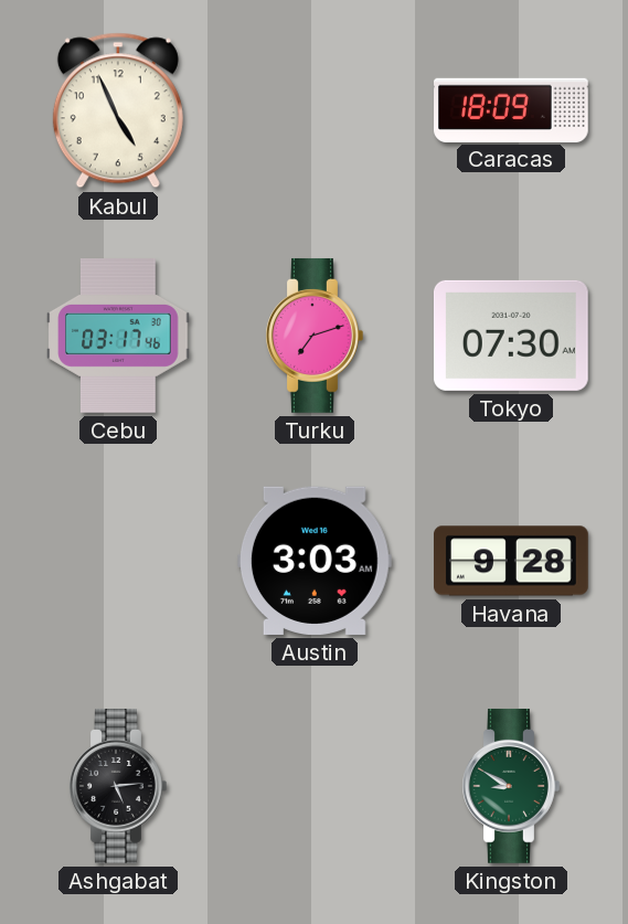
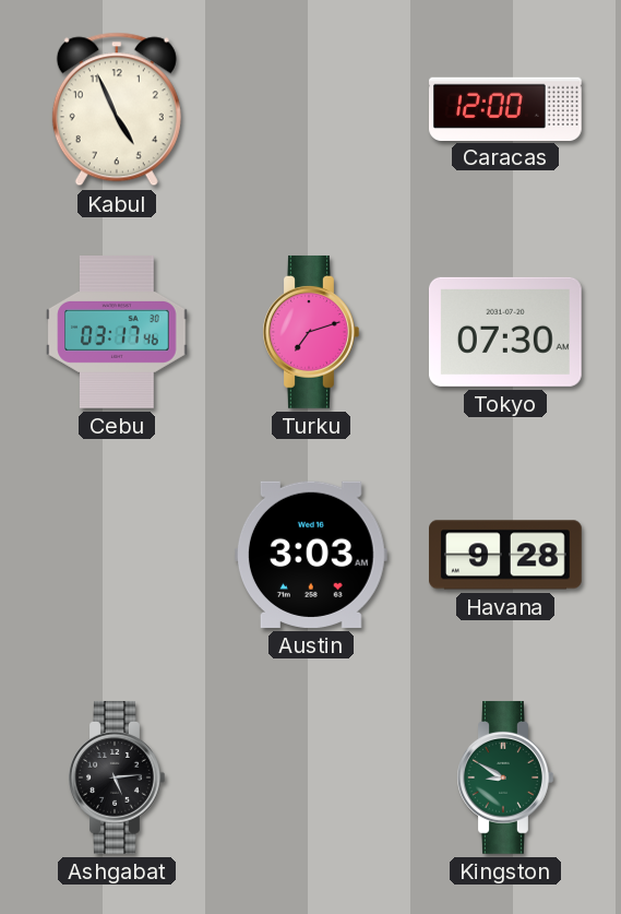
Caracas: 18:09 -> 12:00 (506, 108)
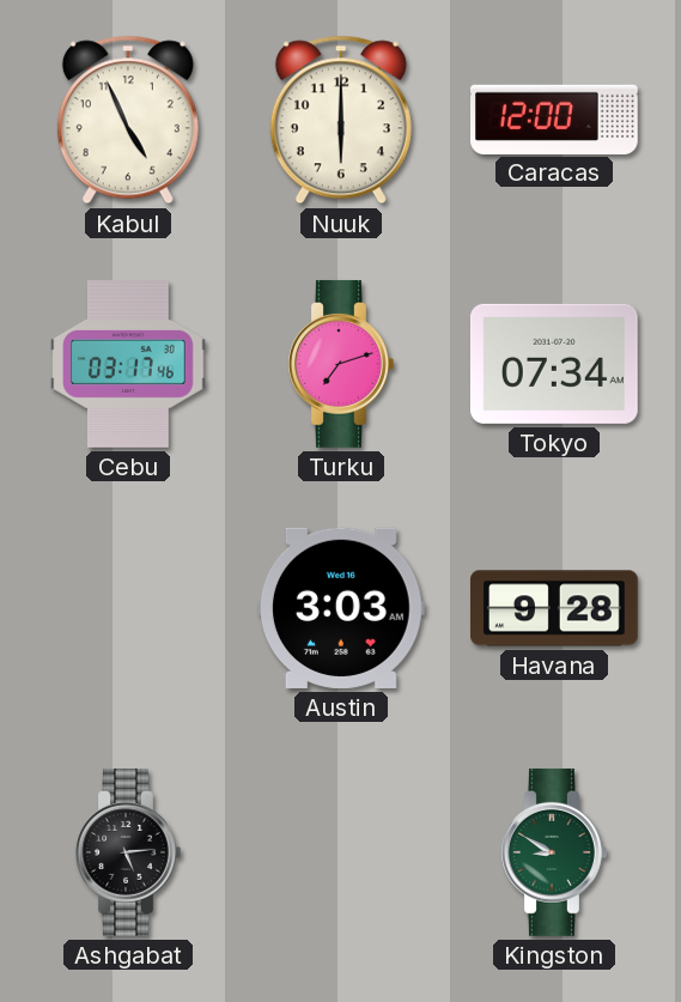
Nuuk: none -> 6:00 (341, 120)
Tokyo: 07:30 -> 07:34 (554, 364)
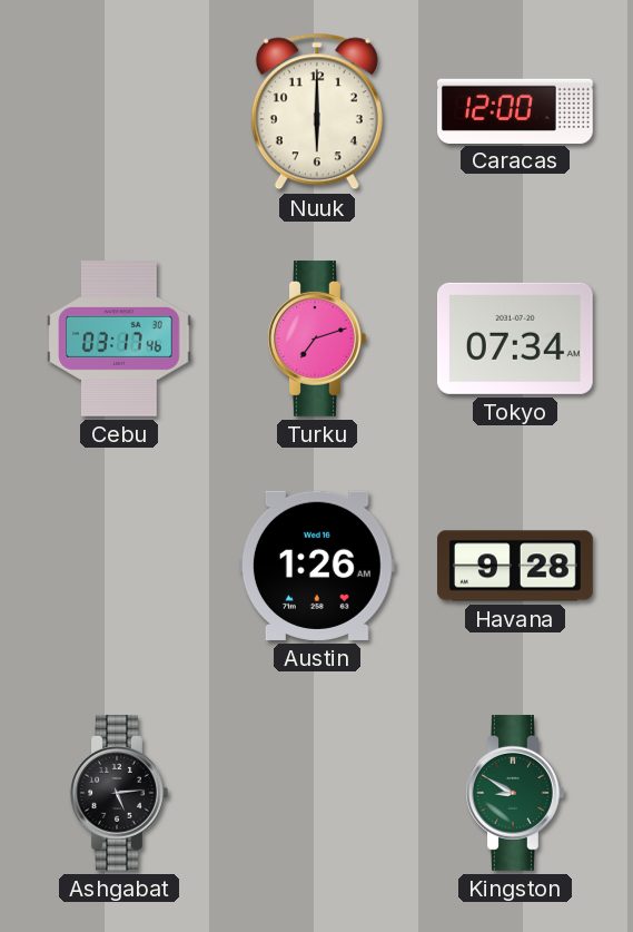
Kabul: 4:56 -> none (128, 120)
Austin: 3:03 -> 1:26 (317, 566)
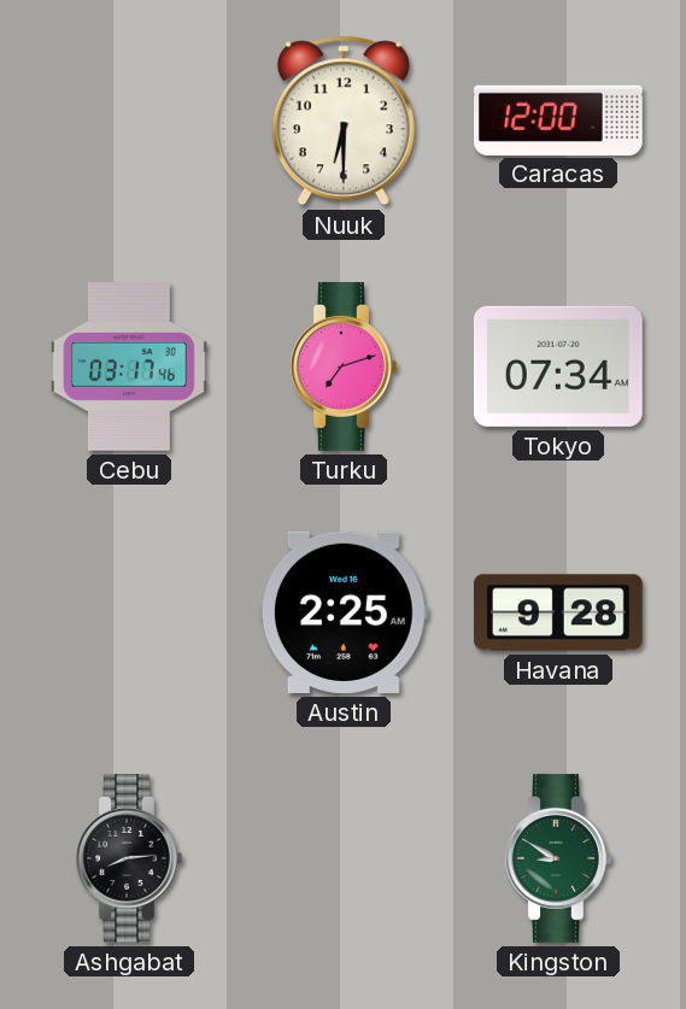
Nuuk: 6:00 -> 6:30 (344, 121)
Austin: 1:26 -> 2:25 (344, 612)
Ashgabat: 5:14 -> 8:14 (129, 858)
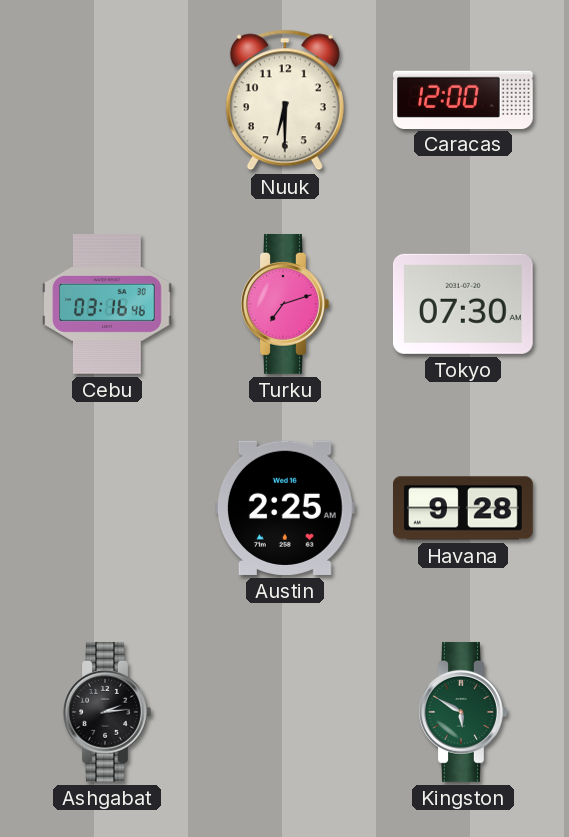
Cebu: 03:17 -> 03:16 (107, 305)
Tokyo: 07:34 -> 07:30 (463, 304)
Ashgabat: 8:14 -> 2:14 (107, 712)
Kingston: 8:50 -> 5:50 (463, 712)
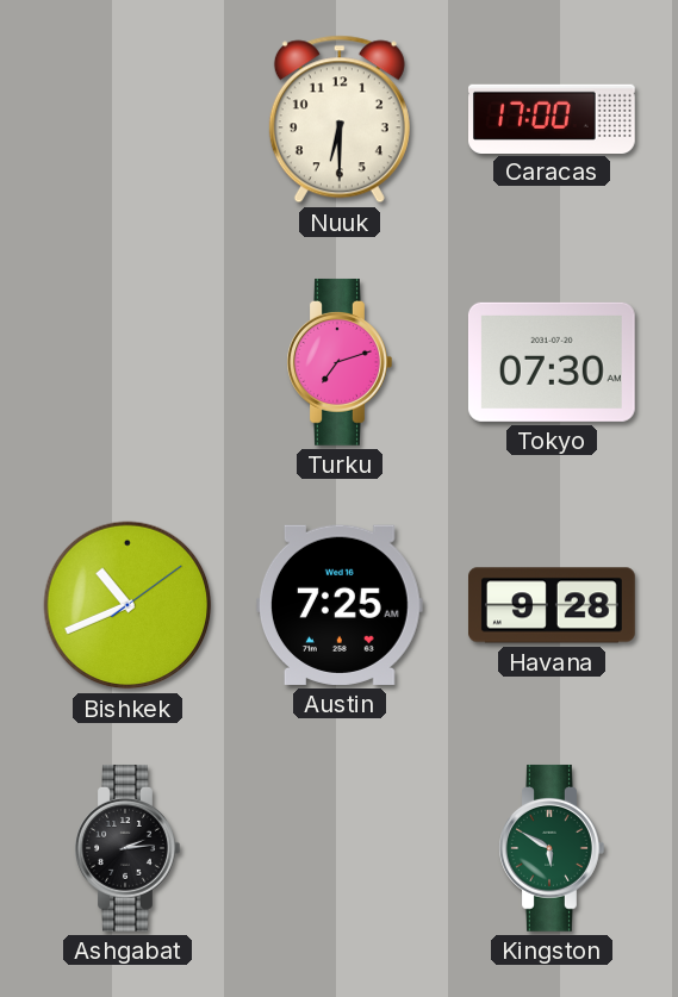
Caracas: 12:00 -> 17:00 (553, 118)
Cebu: 03:16 -> none (107, 305)
Bishkek: none -> 10:41 (127, 605)
Austin: 2:25 -> 7:25 (340, 605)
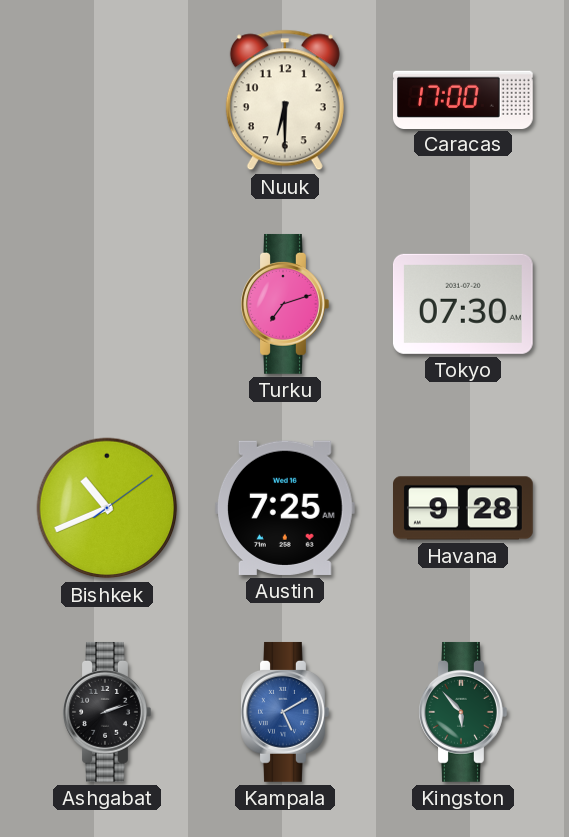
Ashgabat: 2:14 -> 2:12 (107, 712)
Kampala: none -> 5:10 (285, 712)
Kingston: 5:50 -> 5:53 (463, 712)
